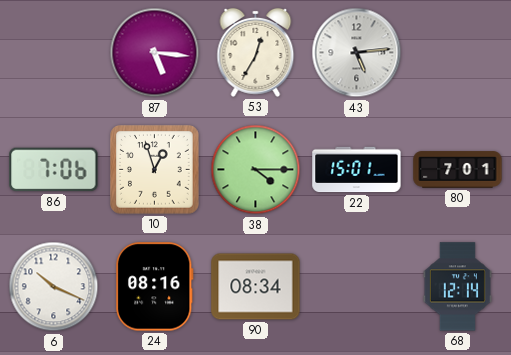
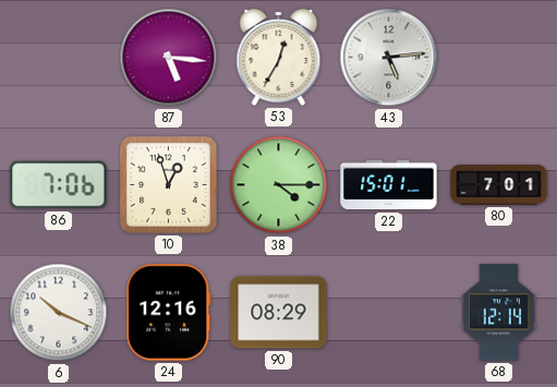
24: 08:16 -> 12:16 (168, 313)
90: 08:34 -> 08:29 (279, 313)
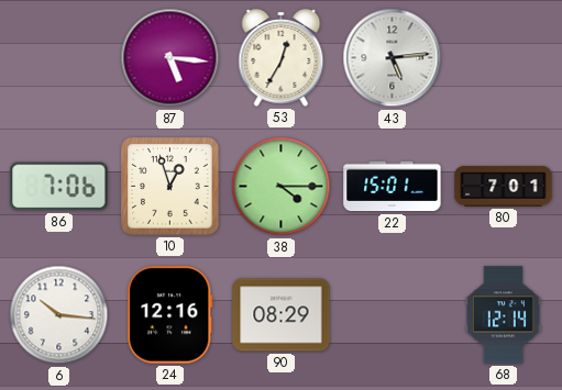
6: 10:19 -> 10:16 (59, 315)
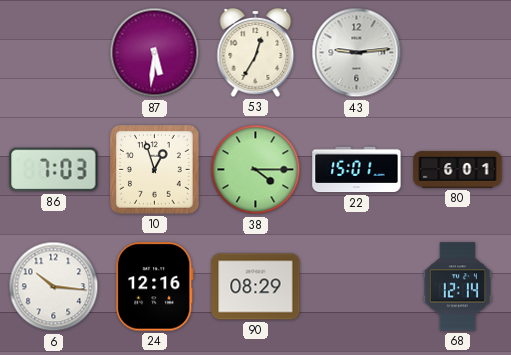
87: 5:16 -> 5:31 (155, 53)
43: 5:14 -> 9:14 (357, 53)
86: 7:06 -> 7:03 (54, 170)
80: 7:01 -> 6:01 (458, 170)
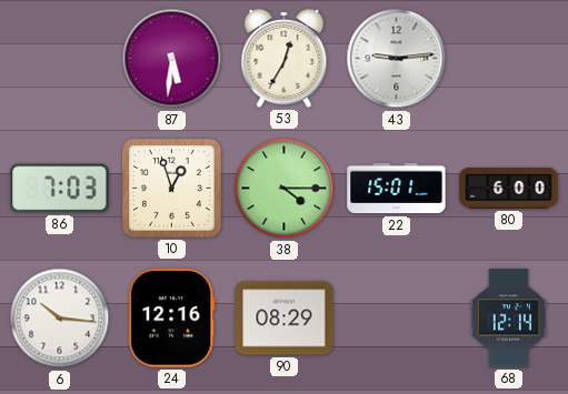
80: 6:01 -> 6:00 (509, 189)
